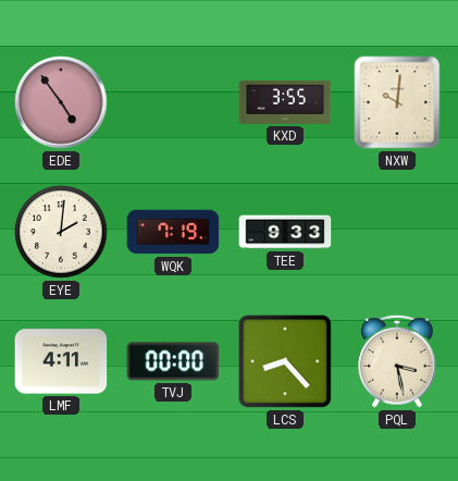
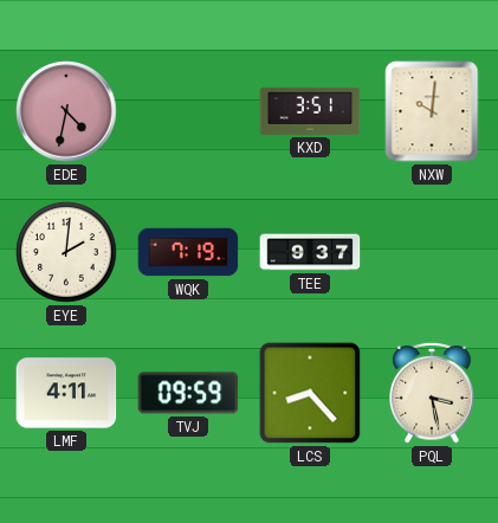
EDE: 4:54 -> 4:32 (66, 111)
KXD: 3:55 -> 3:51 (310, 111)
TEE: 9:33 -> 9:37 (310, 252)
TVJ: 00:00 -> 09:59 (188, 393)
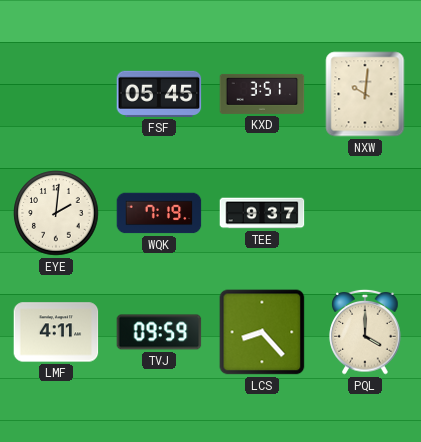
EDE: 4:32 -> none (66, 111)
FSF: none -> 05:45 (159, 94)
PQL: 3:28 -> 4:00 (365, 332)
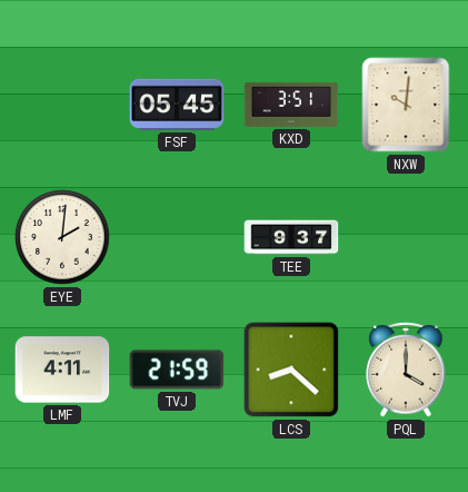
WQK: 7:19 -> none (159, 213)
TVJ: 09:59 -> 21:59 (177, 370)
LCS: 8:23 -> 8:22 (291, 370)
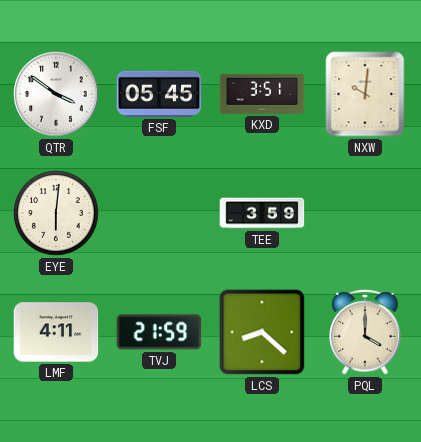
QTR: none -> 3:51 (56, 94)
EYE: 2:01 -> 6:01 (56, 213)
TEE: 9:37 -> 3:59 (262, 213)
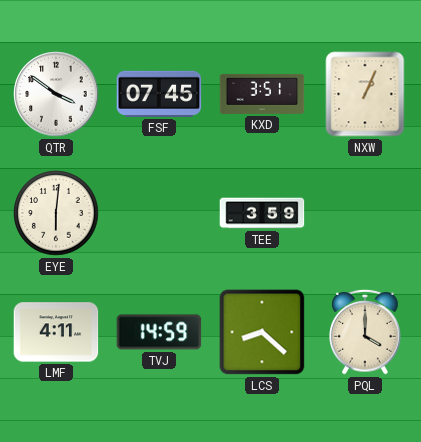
FSF: 05:45 -> 07:45 (159, 94)
NXW: 10:01 -> 1:04 (365, 94)
TVJ: 21:59 -> 14:59 (159, 332)
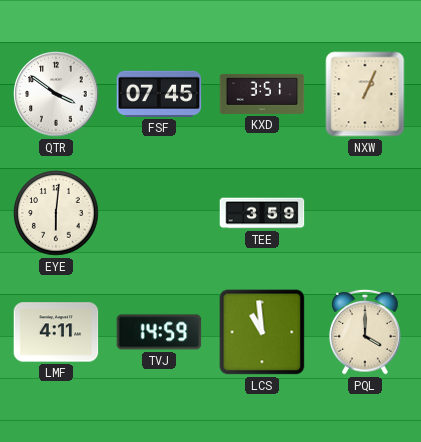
LCS: 8:22 -> 10:59 (262, 332)
